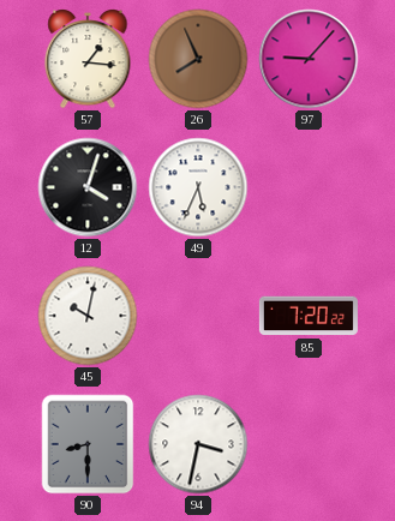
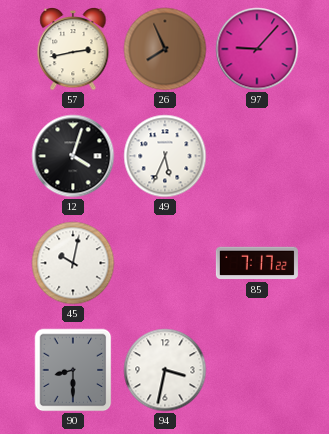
57: 1:16 -> 2:43 (73, 49)
85: 7:20 -> 7:17 (257, 263)
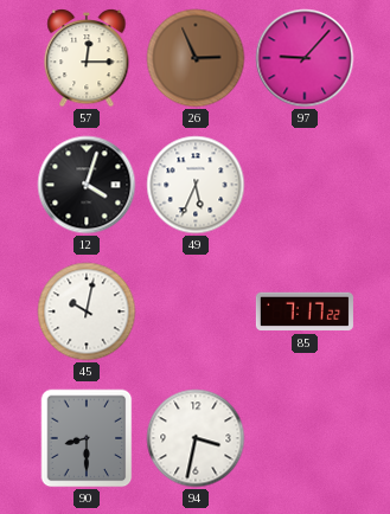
57: 2:43 -> 12:15 (87, 58)
26: 7:56 -> 2:56 (196, 58)
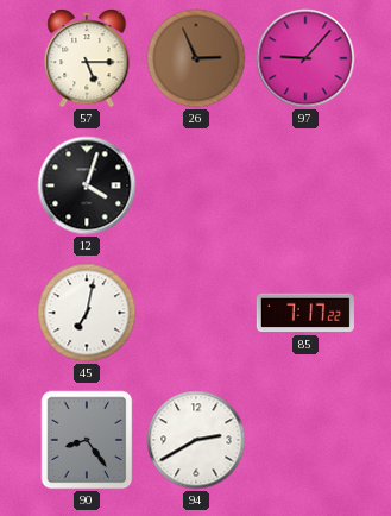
57: 12:15 -> 5:15 (87, 58)
49: 5:34 -> none (196, 185)
45: 10:02 -> 7:02 (87, 313)
90: 8:30 -> 8:24 (87, 440)
94: 3:32 -> 2:40 (196, 440)
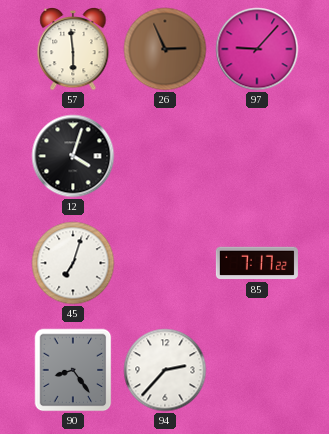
57: 5:15 -> 5:59 (73, 49)
45: 7:02 -> 7:03 (73, 263)
94: 2:40 -> 2:37 (165, 370)
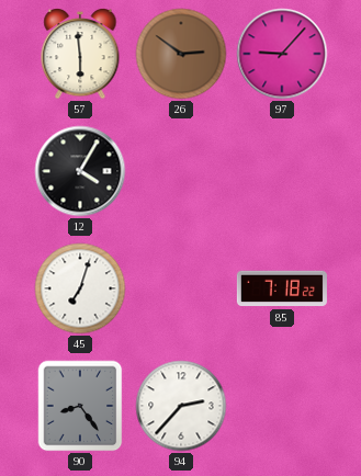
26: 2:56 -> 2:51 (181, 54)
12: 4:03 -> 4:05 (80, 171)
85: 7:17 -> 7:18 (282, 288)
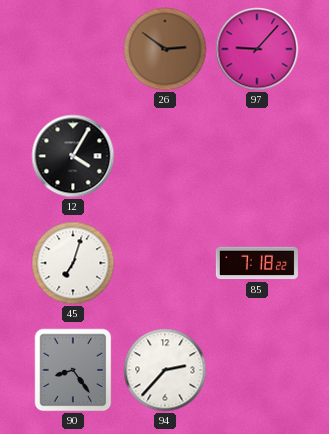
57: 5:59 -> none (80, 54)
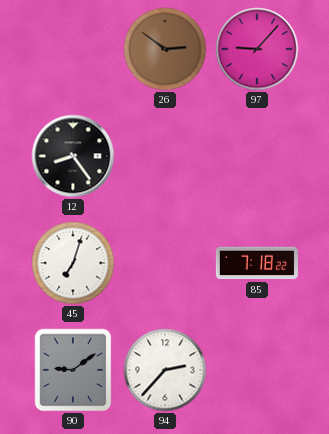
12: 4:05 -> 8:24 (73, 156)
90: 8:24 -> 9:09 (73, 370)
